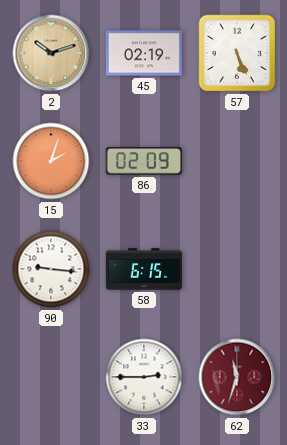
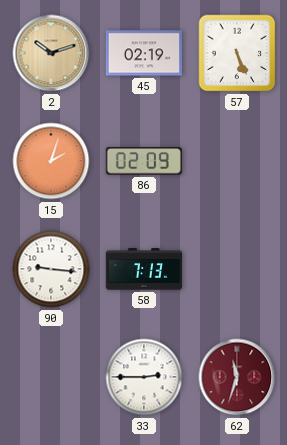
58: 6:15 -> 7:13 (144, 269)
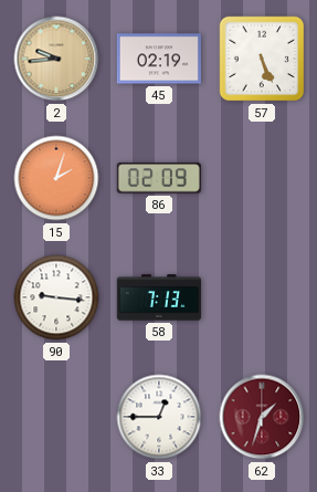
2: 10:12 -> 9:44 (56, 59)
33: 2:45 -> 12:45 (159, 417)
62: 11:33 -> 1:33 (262, 417)
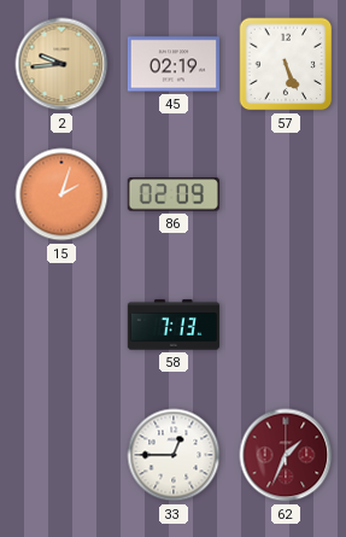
90: 9:16 -> none (56, 297)
62: 1:33 -> 1:34 (286, 455)
